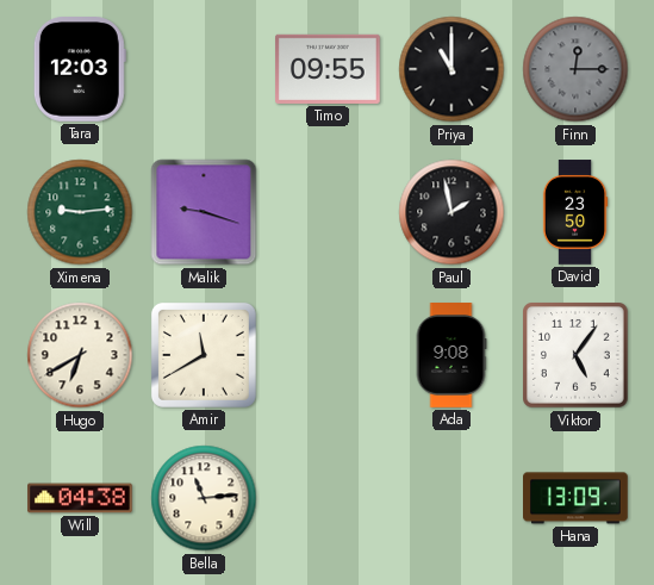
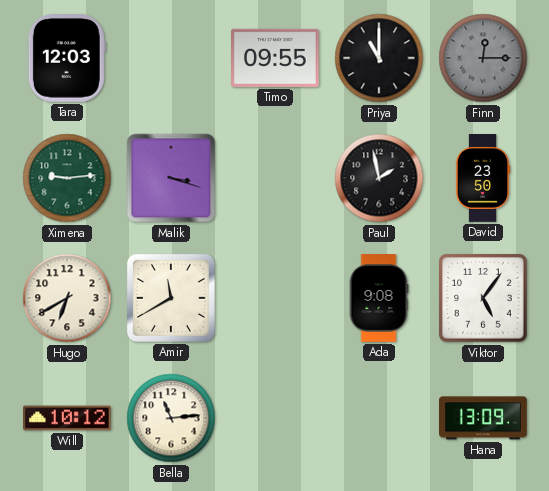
Malik: 9:18 -> 3:18 (171, 178)
Will: 04:38 -> 10:12 (68, 418)
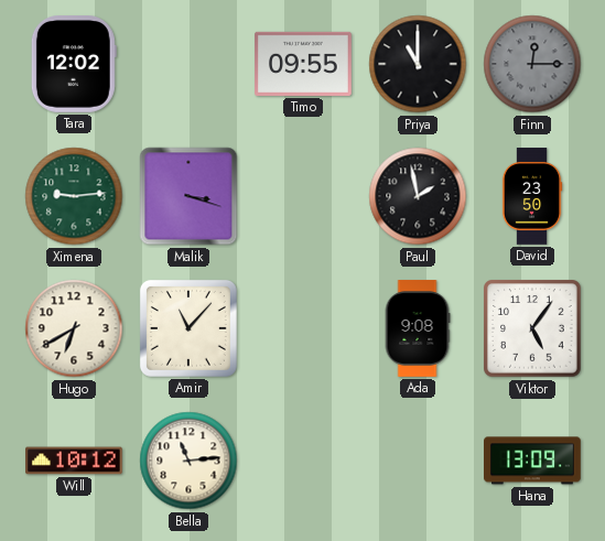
Tara: 12:03 -> 12:02 (74, 65)
Amir: 11:40 -> 11:07 (188, 328)
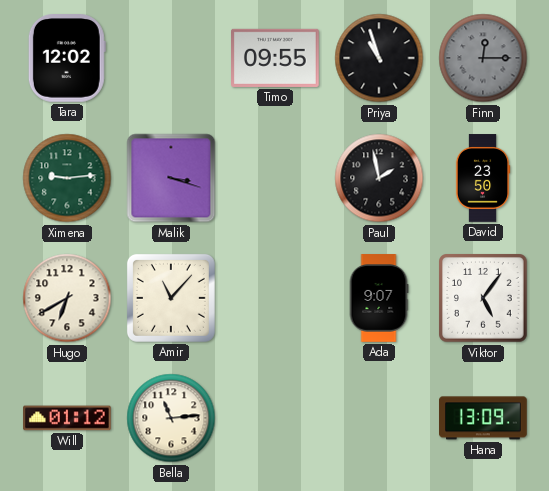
Priya: 11:00 -> 10:57 (379, 58)
Ada: 9:08 -> 9:07 (379, 298)
Will: 10:12 -> 01:12 (68, 418)
